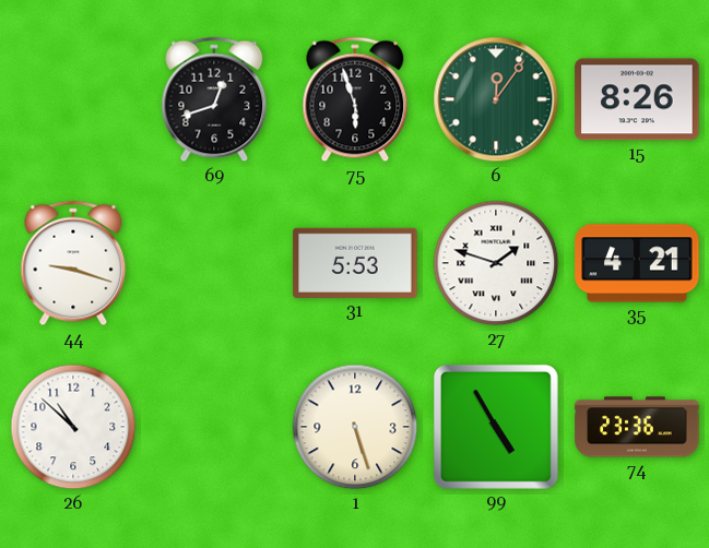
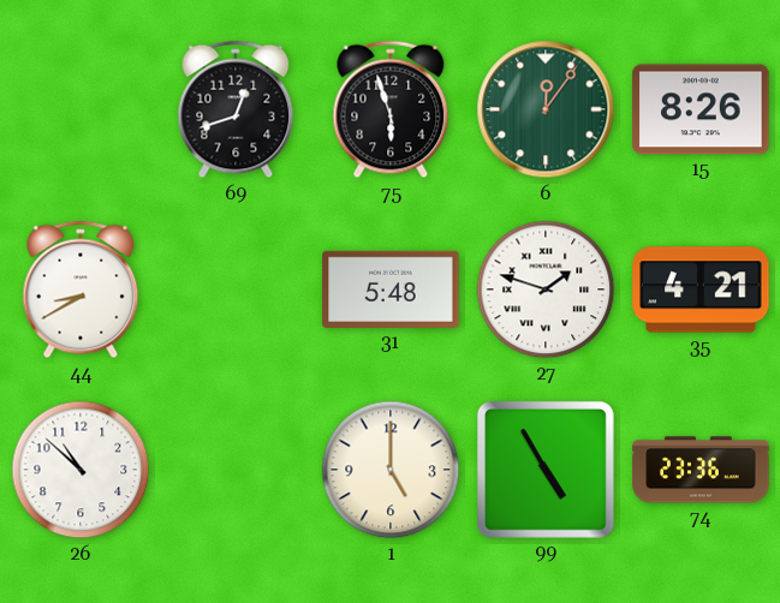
44: 9:18 -> 8:40 (81, 289)
31: 5:53 -> 5:48 (391, 289)
1: 5:27 -> 5:00 (391, 470)
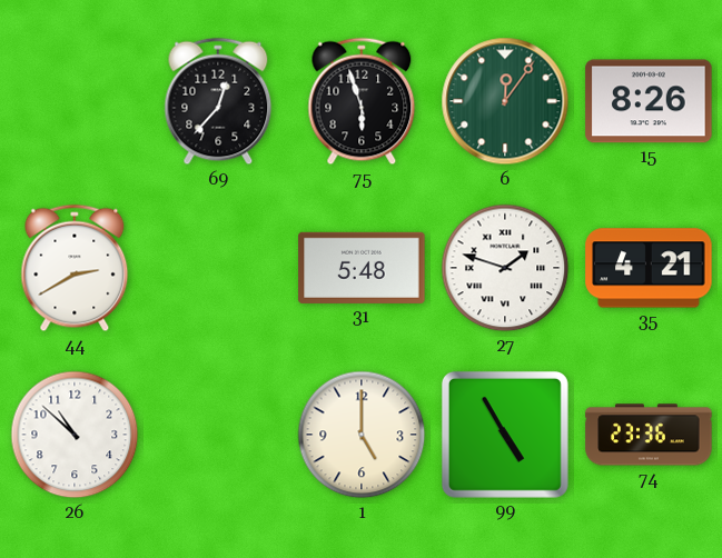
69: 12:42 -> 12:37 (218, 101)
44: 8:40 -> 2:40 (75, 268)
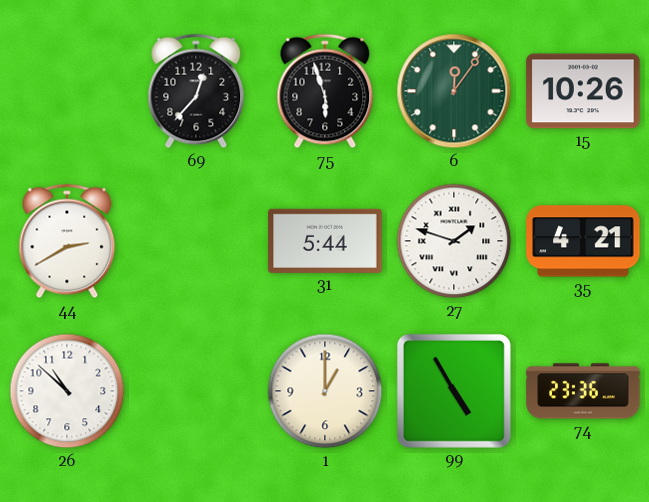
15: 8:26 -> 10:26 (583, 91)
31: 5:48 -> 5:44 (325, 241)
1: 5:00 -> 1:00 (325, 391)
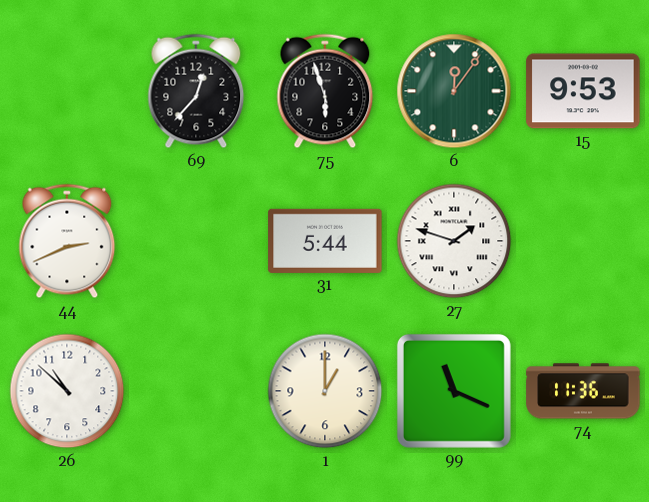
15: 10:26 -> 9:53 (583, 91)
44: 2:40 -> 2:41 (67, 241)
35: 4:21 -> none (583, 241)
99: 4:55 -> 11:19 (454, 391)
74: 23:36 -> 11:36 (583, 391)
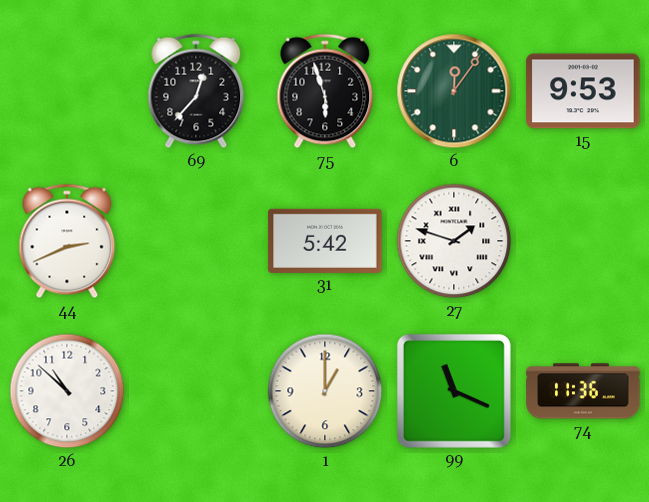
31: 5:44 -> 5:42 (325, 241)
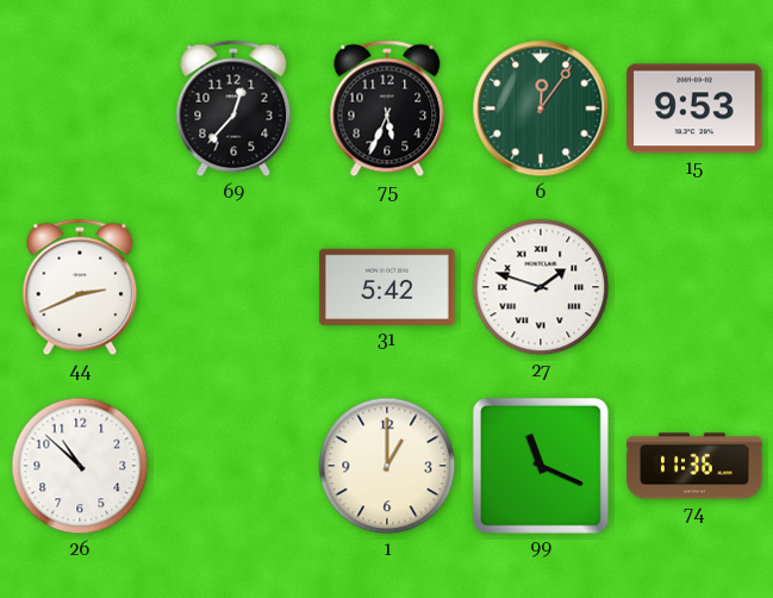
75: 5:57 -> 5:34 (387, 108)
